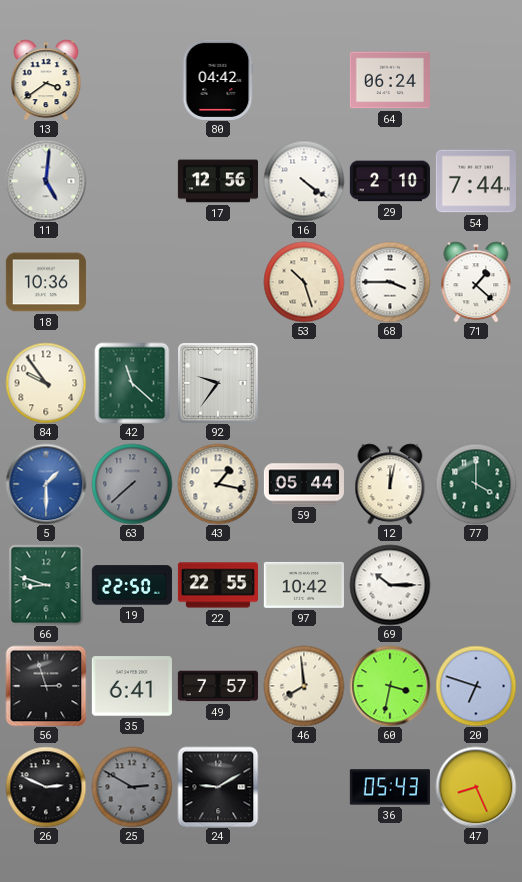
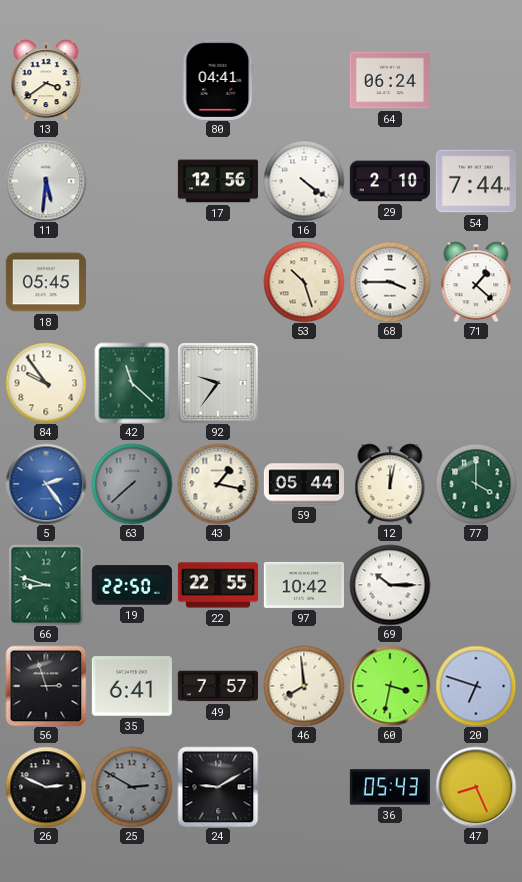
80: 04:42 -> 04:41 (218, 80)
11: 5:01 -> 5:31 (46, 181)
18: 10:36 -> 05:45 (46, 282)
5: 1:30 -> 2:24 (46, 484)
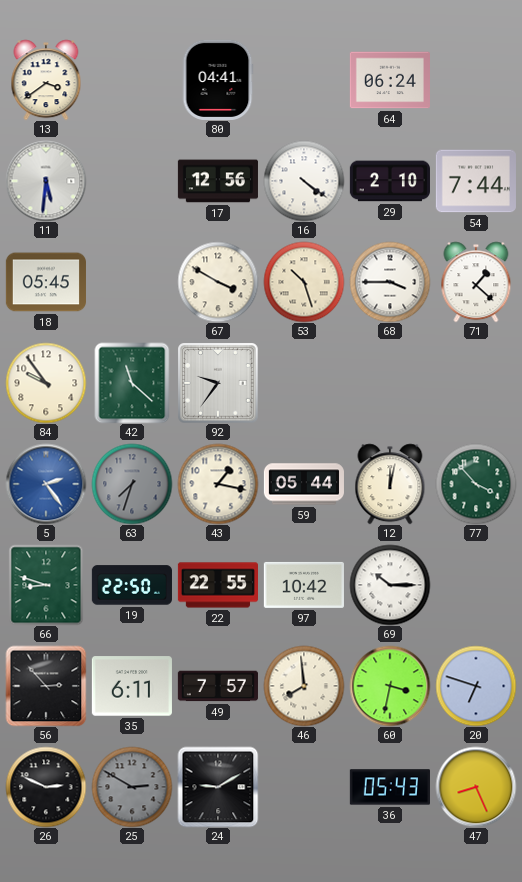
67: none -> 3:50 (218, 282)
63: 7:38 -> 7:33 (132, 484)
77: 4:00 -> 3:53 (476, 484)
56: 2:57 -> 2:53 (46, 686)
35: 6:41 -> 6:11 (132, 686)
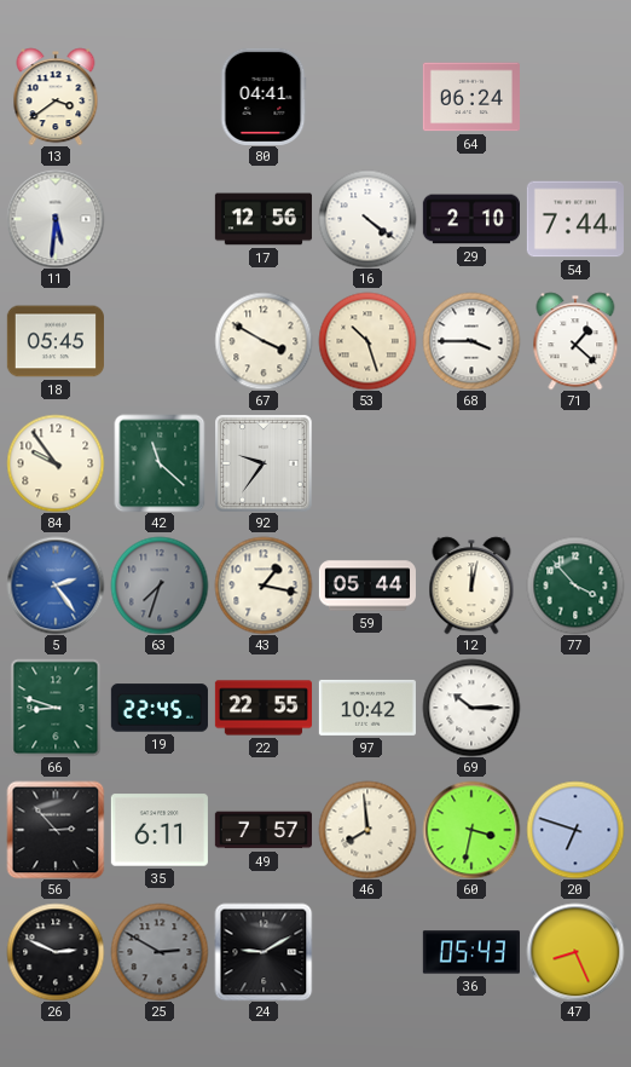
19: 22:50 -> 22:45 (160, 708)
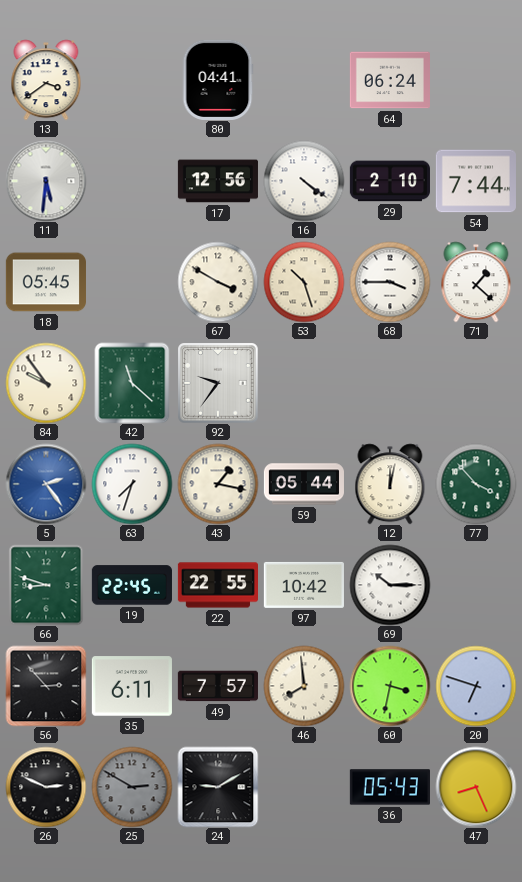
63 dial: grey -> white (132, 484)
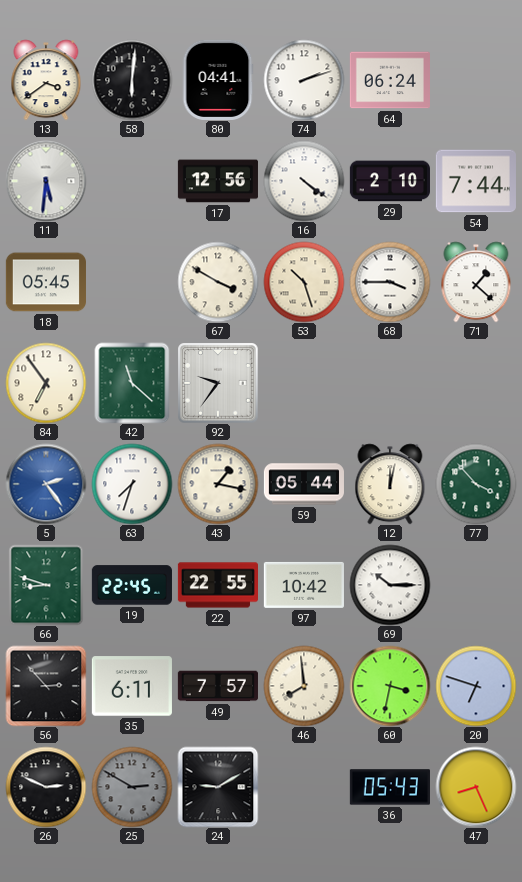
58: none -> 6:01 (132, 80)
74: none -> 2:12 (304, 80)
84: 9:54 -> 6:54 (46, 383)
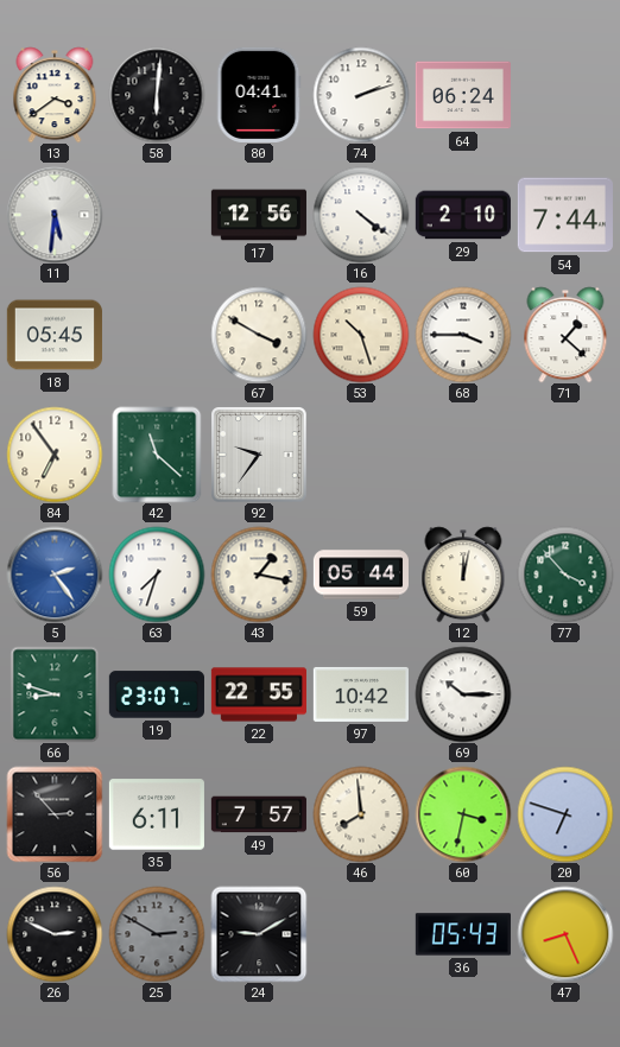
19: 22:45 -> 23:07 (157, 694)
